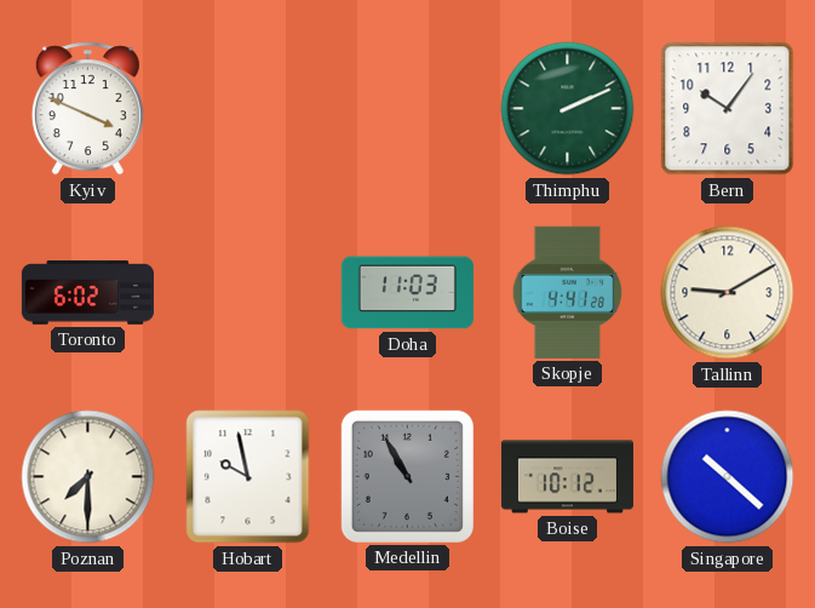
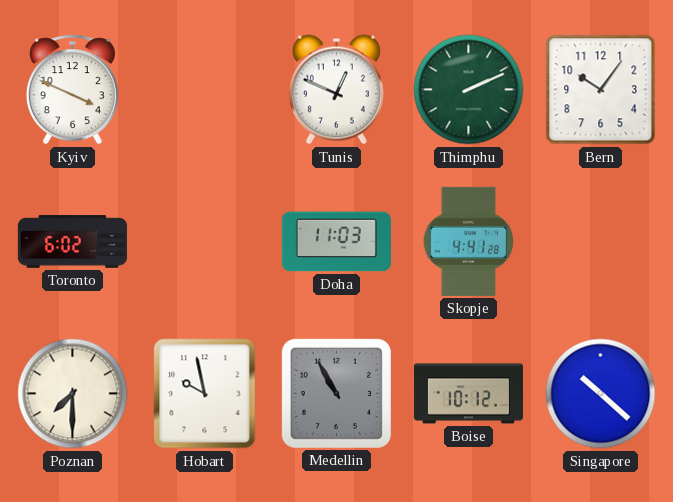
Tunis: none -> 12:49 (336, 90)
Tallinn: 9:10 -> none (728, 293)
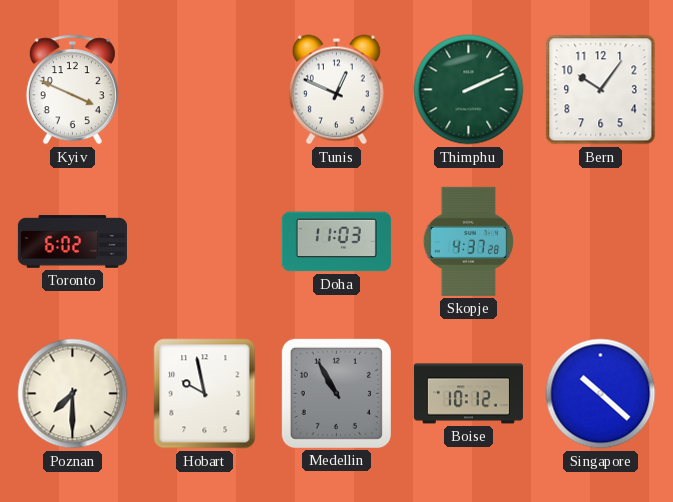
Skopje: 4:41 -> 4:37 (468, 241)
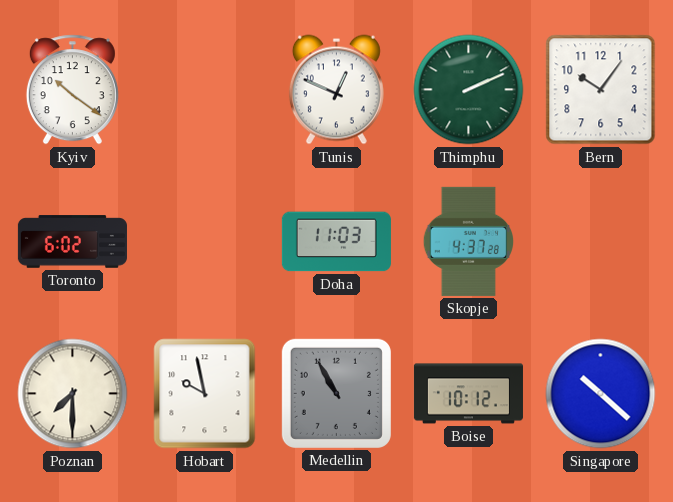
Kyiv: 3:49 -> 10:21 (72, 90)
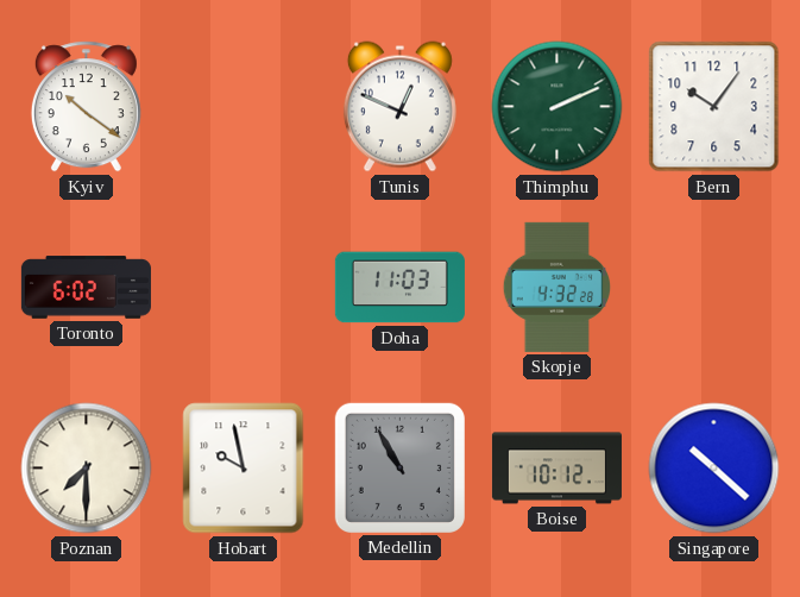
Skopje: 4:37 -> 4:32 (556, 287)
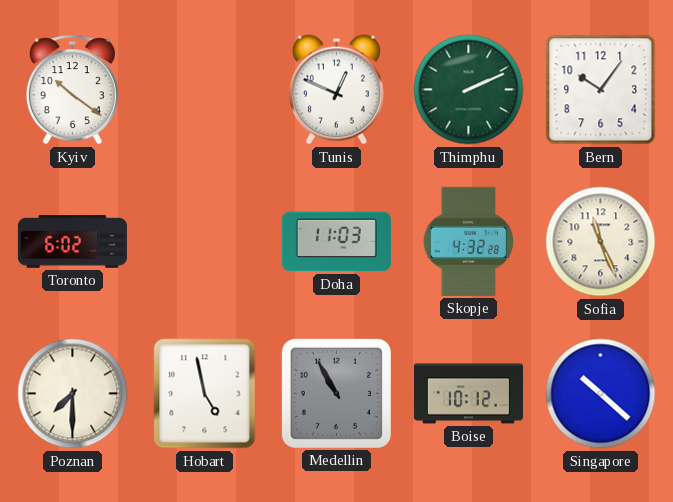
Sofia: none -> 11:26 (601, 242)
Hobart: 9:58 -> 4:58 (205, 394)
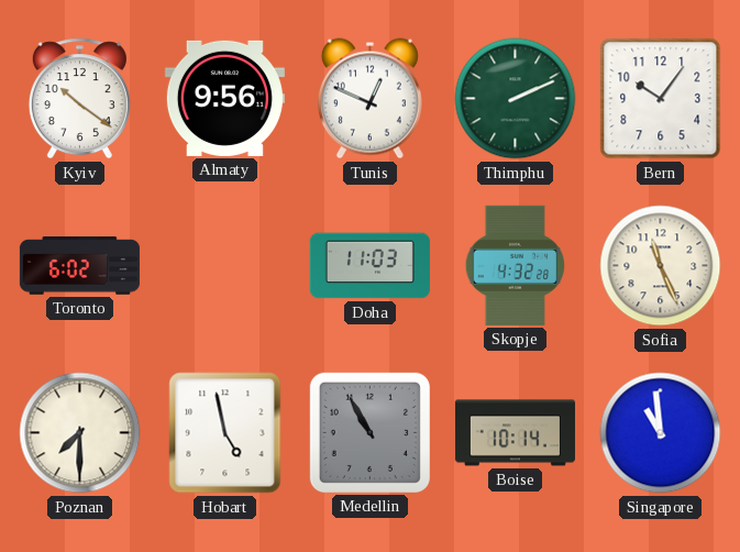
Almaty: none -> 9:56 (224, 98)
Boise: 10:12 -> 10:14 (515, 433)
Singapore: 10:22 -> 10:59 (661, 433)
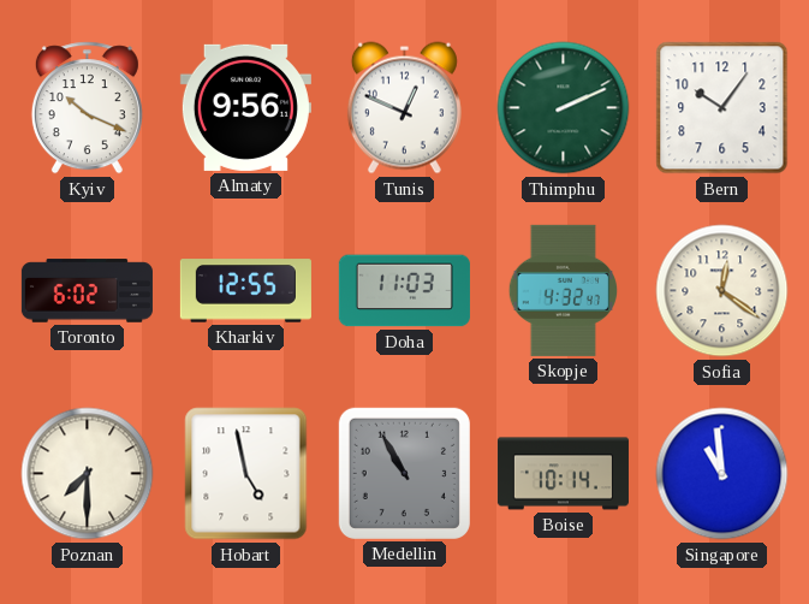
Kyiv: 10:21 -> 10:19 (87, 108)
Kharkiv: none -> 12:55 (245, 291)
Skopje: 4:32:28 -> 4:32:47 (563, 290)
Sofia: 11:26 -> 12:21 (722, 291)
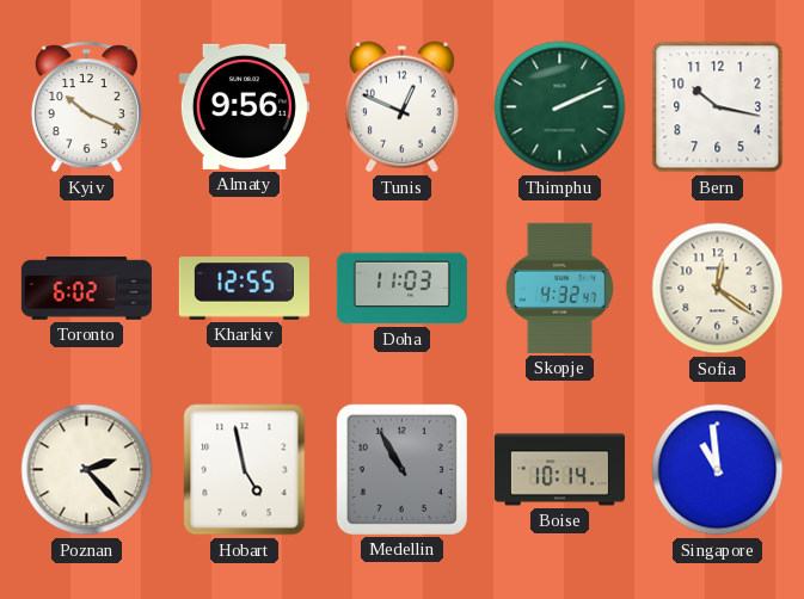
Bern: 10:06 -> 10:17 (718, 107)
Poznan: 7:30 -> 2:23 (87, 470)
